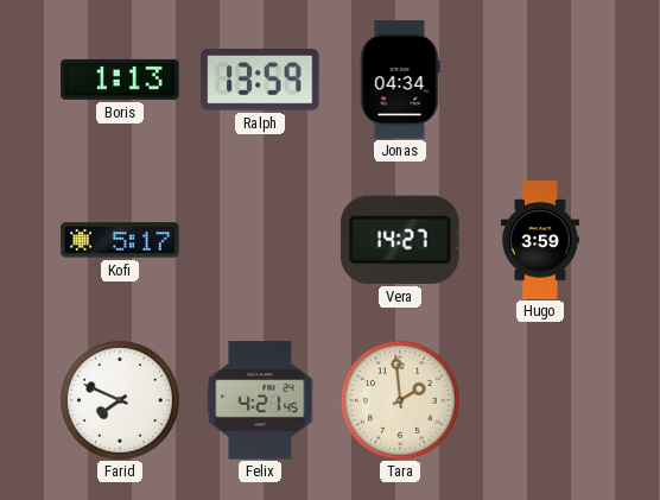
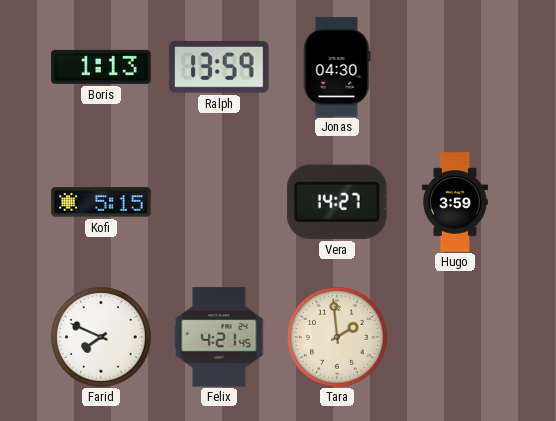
Jonas: 04:34 -> 04:30 (337, 67)
Kofi: 5:17 -> 5:15 (101, 202)
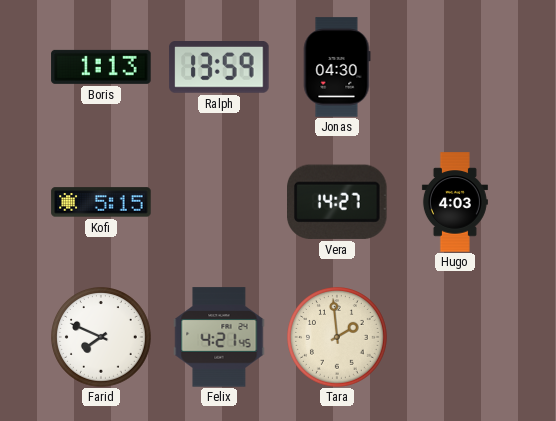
Hugo: 3:59 -> 4:03 (455, 202)
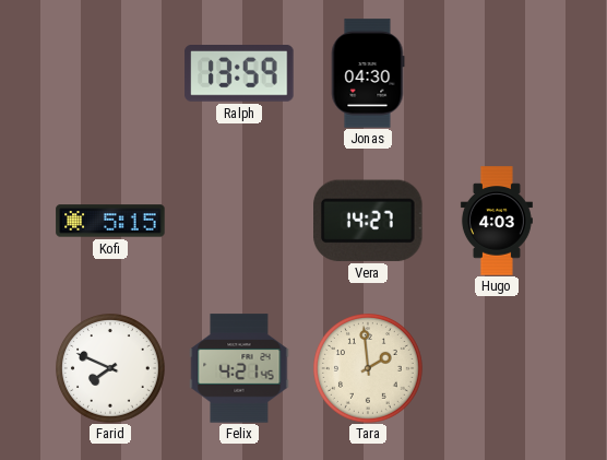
Boris: 1:13 -> none (101, 67)
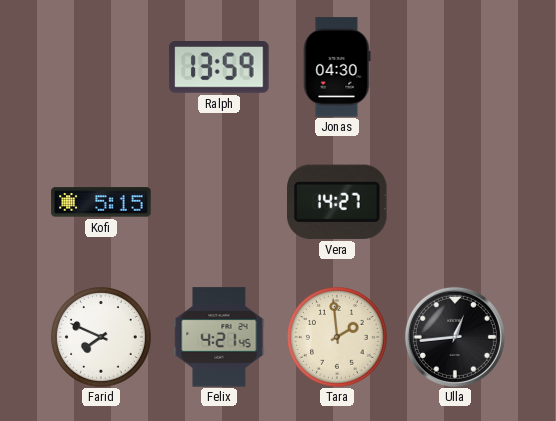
Hugo: 4:03 -> none (497, 221)
Ulla: none -> 12:44 (455, 337)
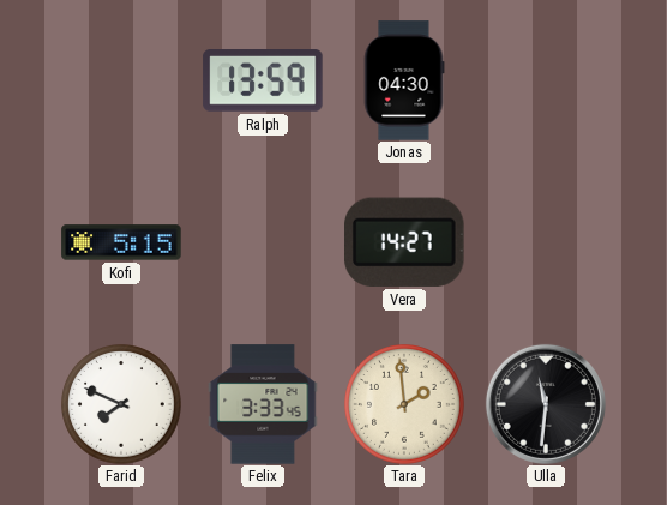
Felix: 4:21 -> 3:33 (263, 404)
Ulla: 12:44 -> 11:31 (546, 404)
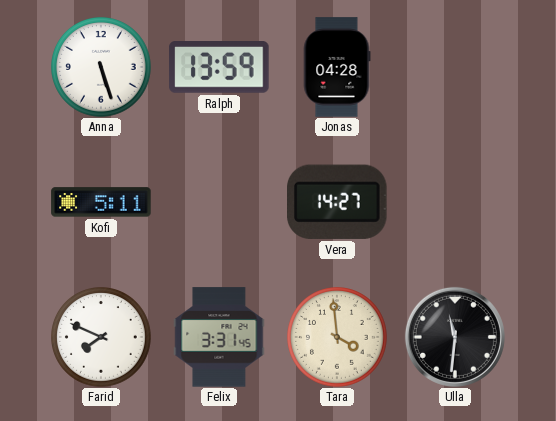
Anna: none -> 5:27 (102, 68)
Jonas: 04:30 -> 04:28 (337, 67)
Kofi: 5:15 -> 5:11 (101, 202)
Felix: 3:33 -> 3:31 (219, 337)
Tara: 1:59 -> 3:59 (338, 338)
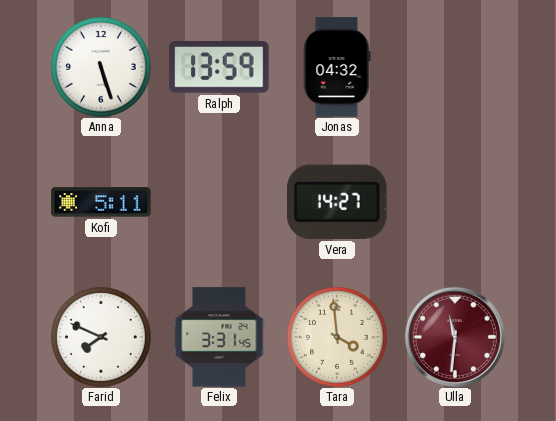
Jonas: 04:28 -> 04:32 (337, 67)
Ulla dial: black -> burgundy (455, 337)
